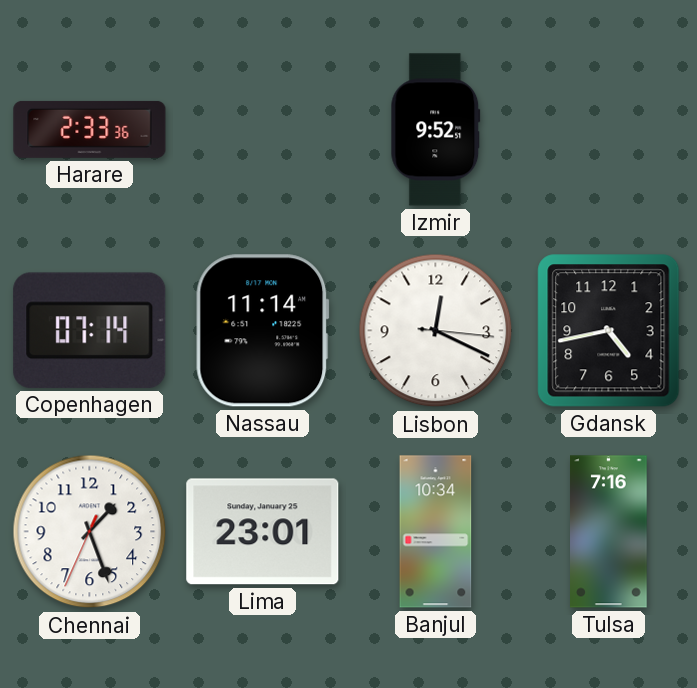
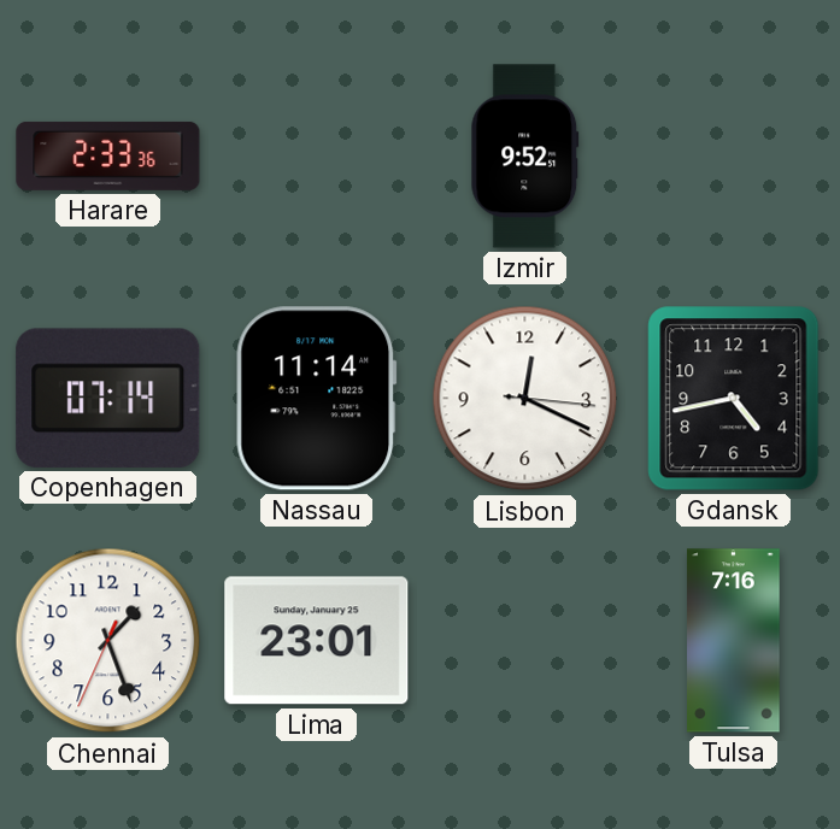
Banjul: 10:34 -> none (436, 532)
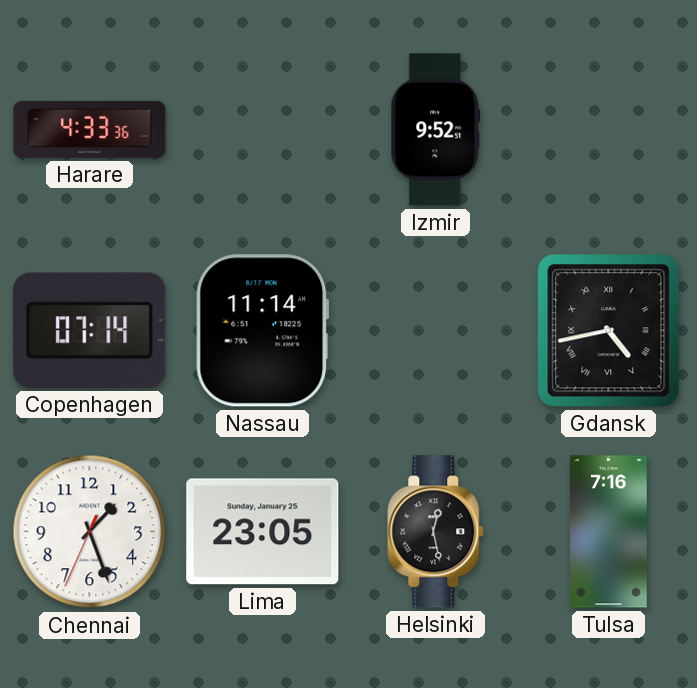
Harare: 2:33 -> 4:33 (90, 129)
Lisbon: 12:19 -> none (525, 399)
Gdansk numerals: Arabic -> Roman (609, 331)
Lima: 23:01 -> 23:05 (263, 532)
Helsinki: none -> 12:28 (436, 532)
